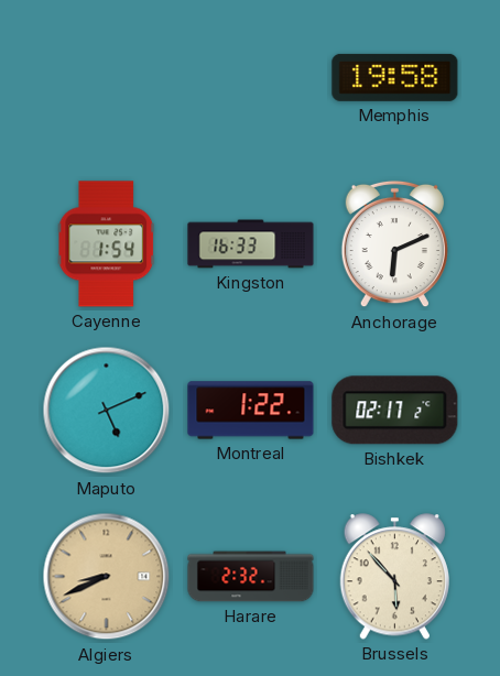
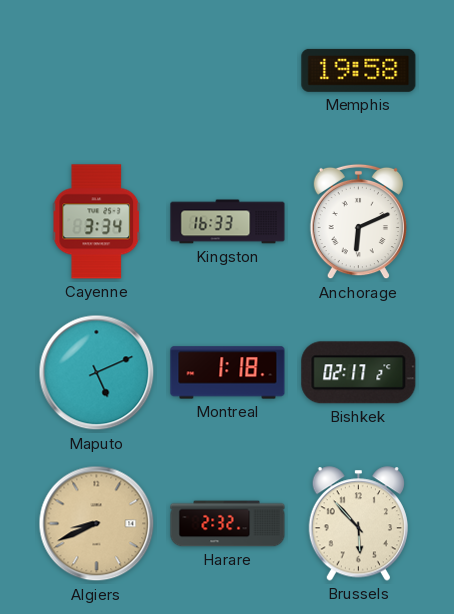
Cayenne: 1:54 -> 3:34 (97, 222)
Montreal: 1:22 -> 1:18 (228, 373)
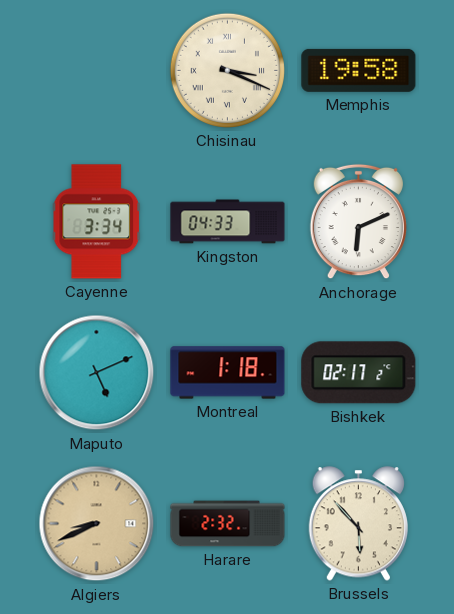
Chisinau: none -> 3:19 (227, 70)
Kingston: 16:33 -> 04:33 (228, 222)
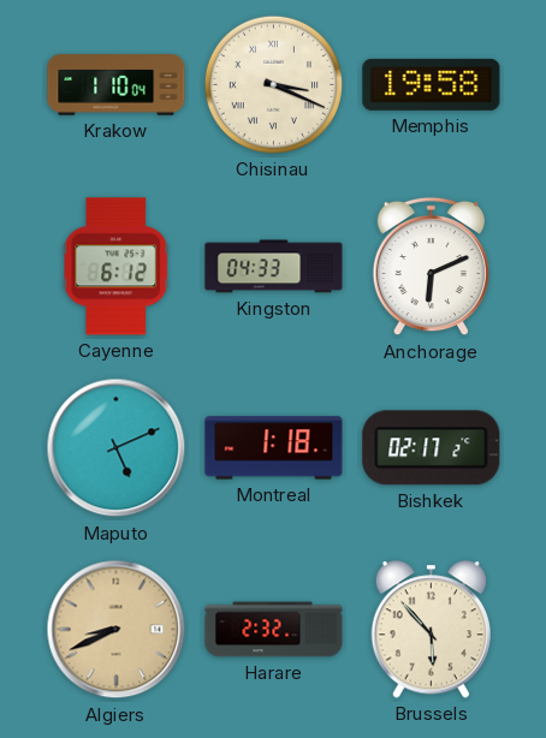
Krakow: none -> 1:10 (117, 85)
Cayenne: 3:34 -> 6:12 (117, 267)
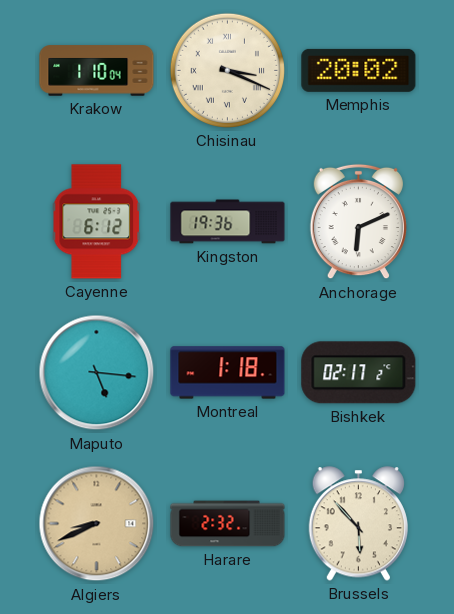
Memphis: 19:58 -> 20:02 (359, 70)
Kingston: 04:33 -> 19:36 (228, 222)
Maputo: 5:11 -> 5:16 (97, 373)
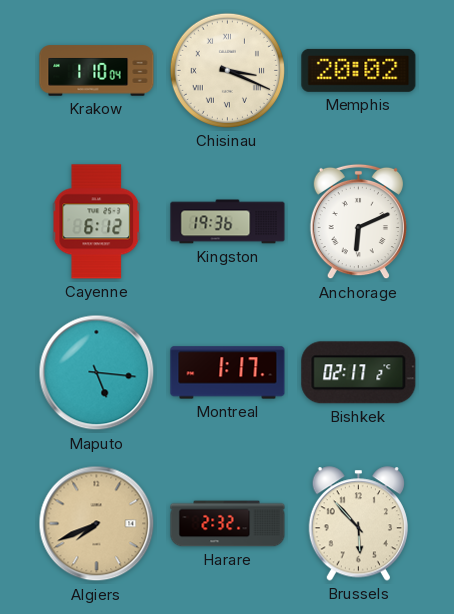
Montreal: 1:18 -> 1:17 (228, 373)
Algiers: 8:41 -> 7:41 (97, 524)
